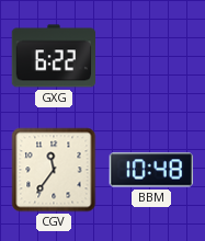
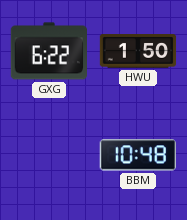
HWU: none -> 1:50 (138, 51)
CGV: 11:36 -> none (54, 170)
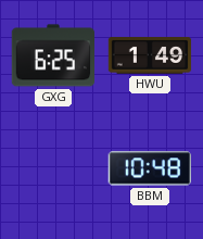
GXG: 6:22 -> 6:25 (52, 55)
HWU: 1:50 -> 1:49 (150, 55)
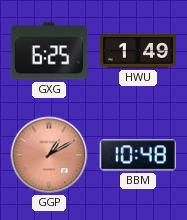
GGP: none -> 1:10 (49, 155)
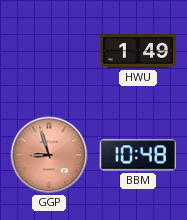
GXG: 6:25 -> none (48, 51)
GGP: 1:10 -> 8:57 (49, 155)
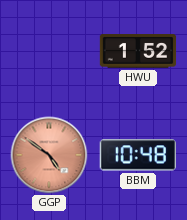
HWU: 1:49 -> 1:52 (138, 51)
GGP: 8:57 -> 4:51 (49, 155)
